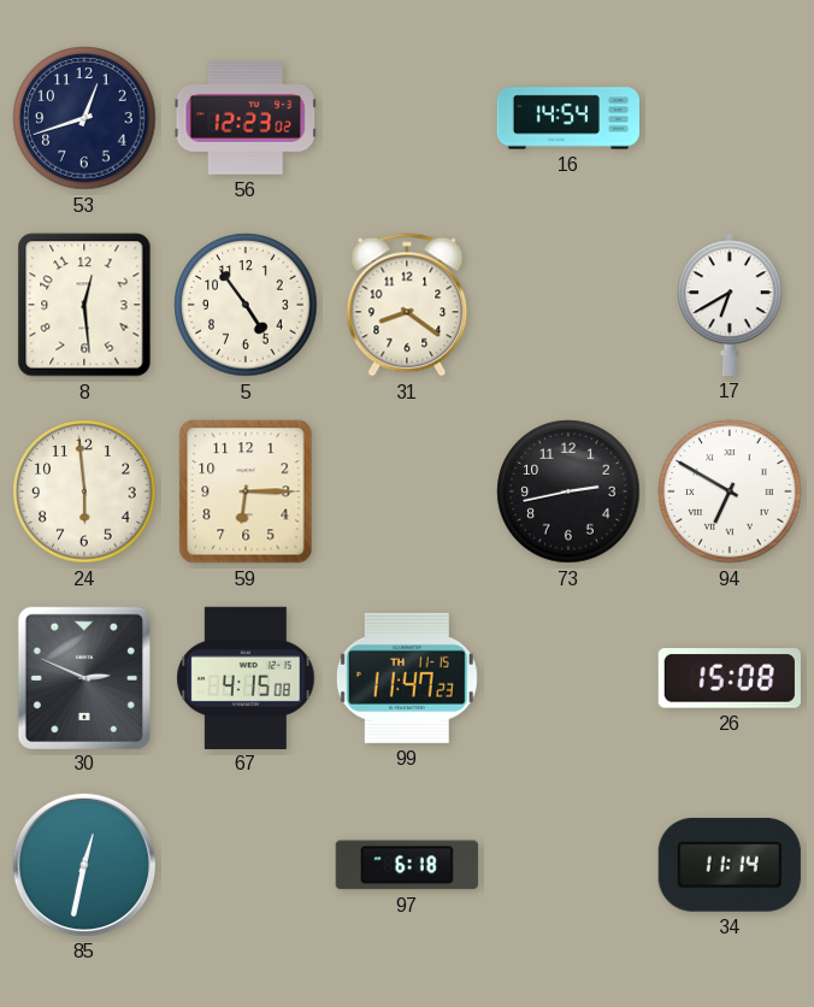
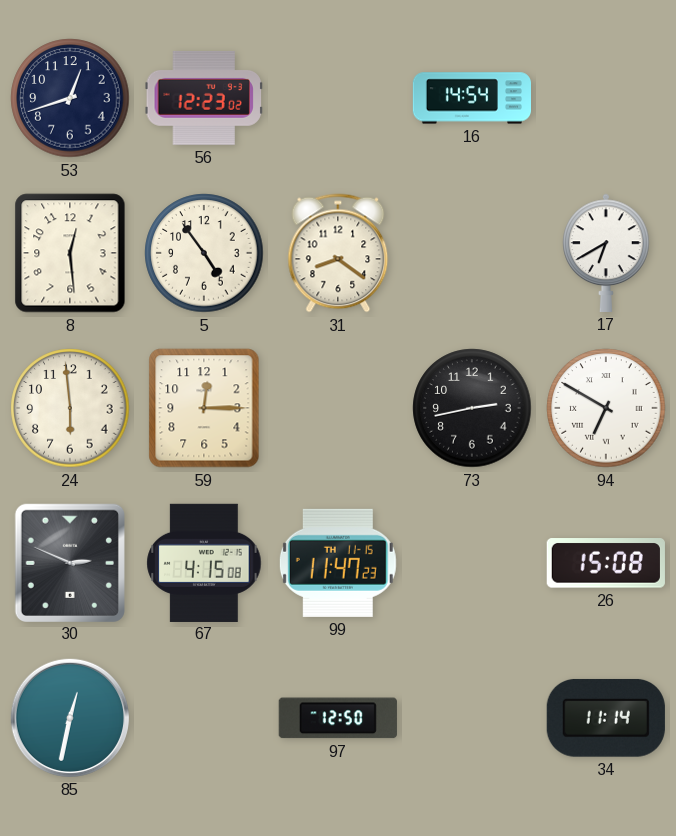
59: 6:15 -> 12:15 (204, 408)
97: 6:18 -> 12:50 (338, 718)
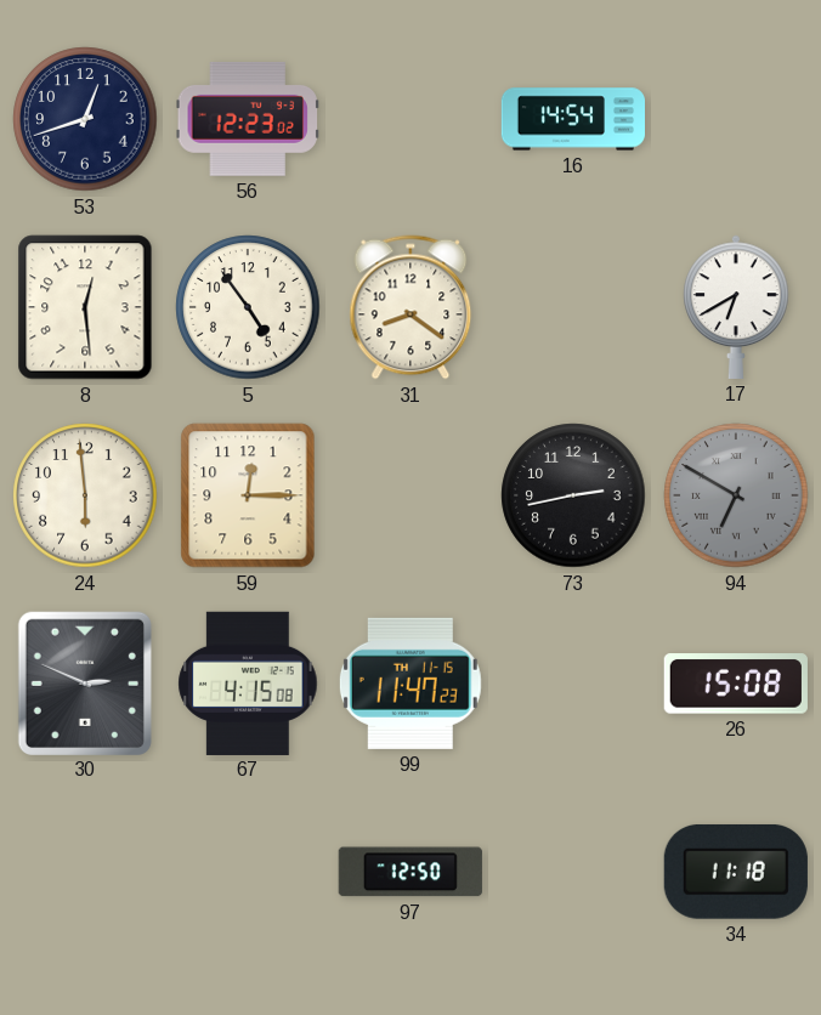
94 dial: white -> grey (736, 495)
85: 12:32 -> none (70, 718)
34: 11:14 -> 11:18 (736, 872)
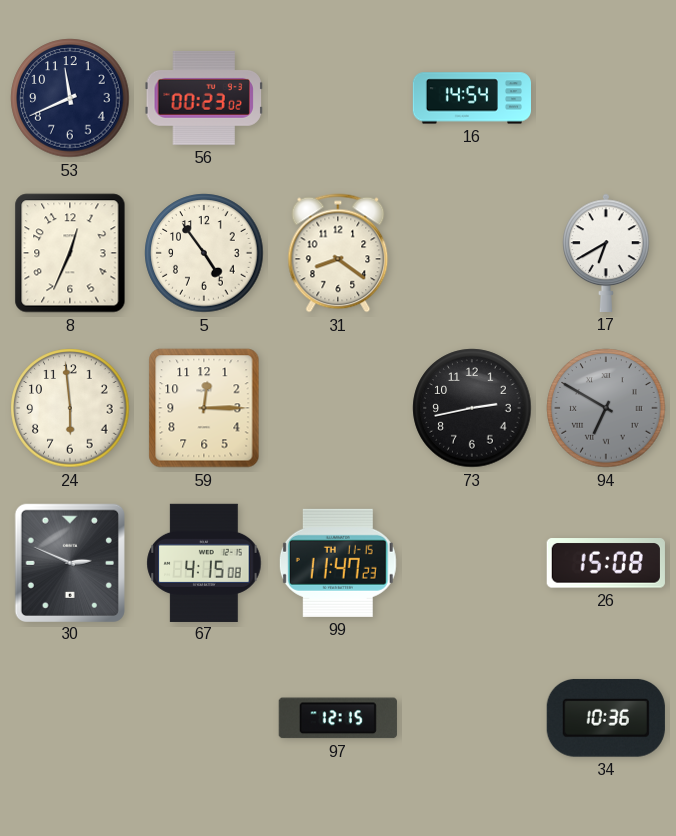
53: 12:42 -> 11:41 (70, 98)
56: 12:23 -> 00:23 (204, 98)
8: 12:29 -> 12:34 (70, 253)
97: 12:50 -> 12:15 (338, 718)
34: 11:18 -> 10:36 (606, 718)
